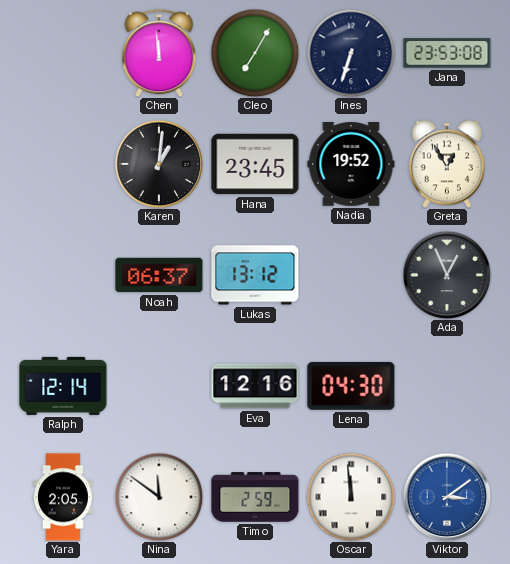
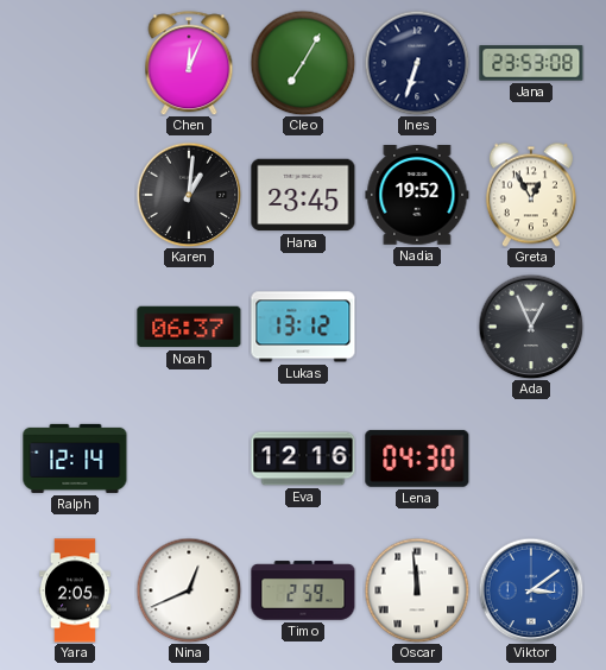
Chen: 11:59 -> 12:04 (189, 63)
Nina: 11:51 -> 12:41 (189, 590)
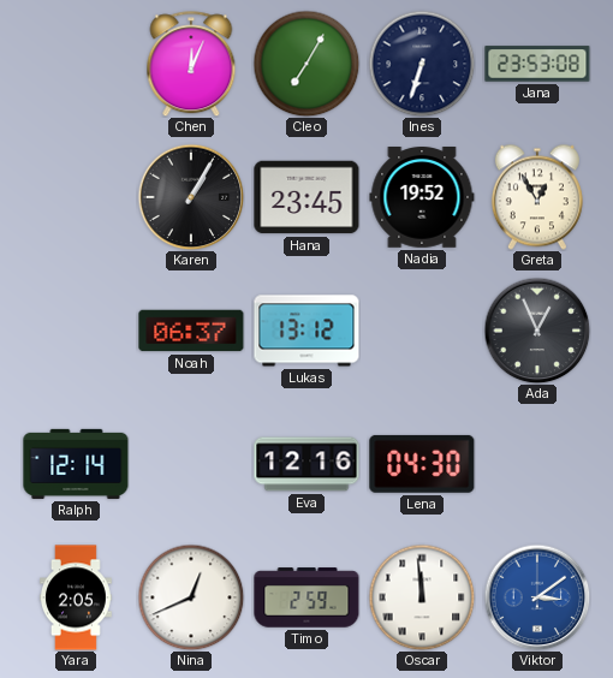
Karen: 1:01 -> 1:05 (191, 197)
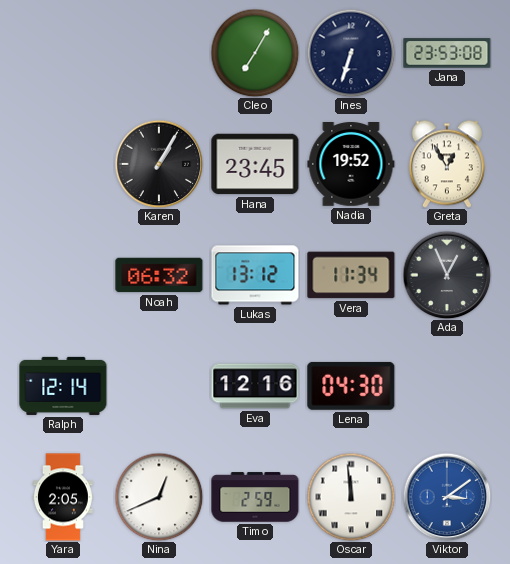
Chen: 12:04 -> none (191, 64)
Noah: 06:37 -> 06:32 (159, 275)
Vera: none -> 11:34 (351, 275)
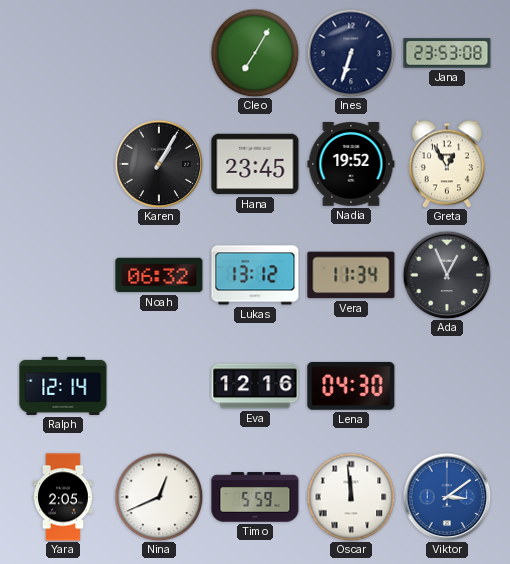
Timo: 2:59 -> 5:59 (255, 497)
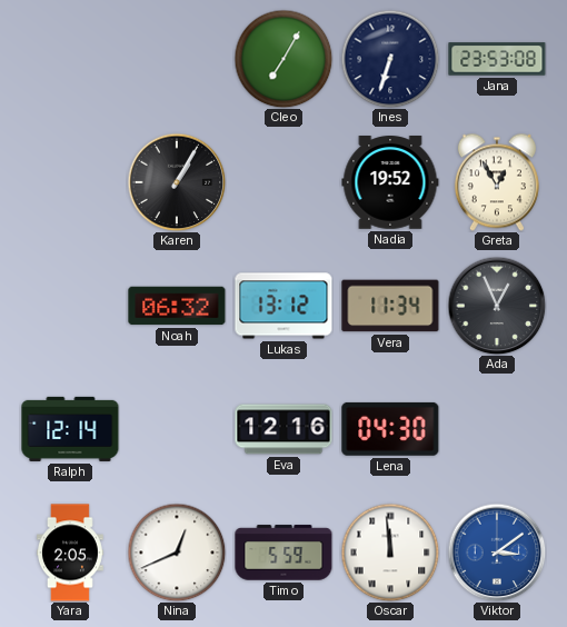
Hana: 23:45 -> none (255, 164)
